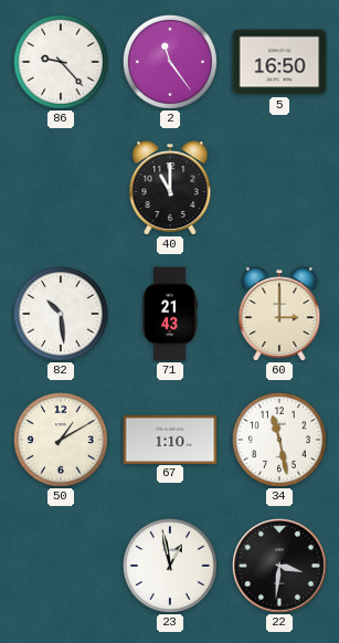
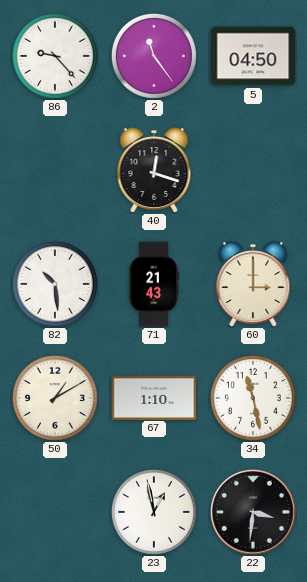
5: 16:50 -> 04:50 (253, 56)
40: 11:00 -> 12:18 (154, 170)
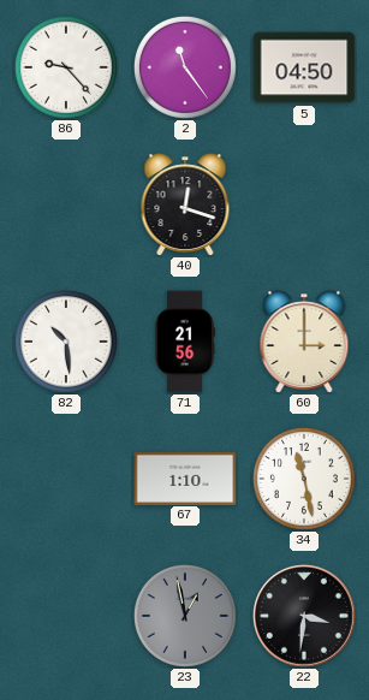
71: 21:43 -> 21:56 (185, 342)
50: 1:10 -> none (55, 398)
23 dial: white -> grey (185, 616)
